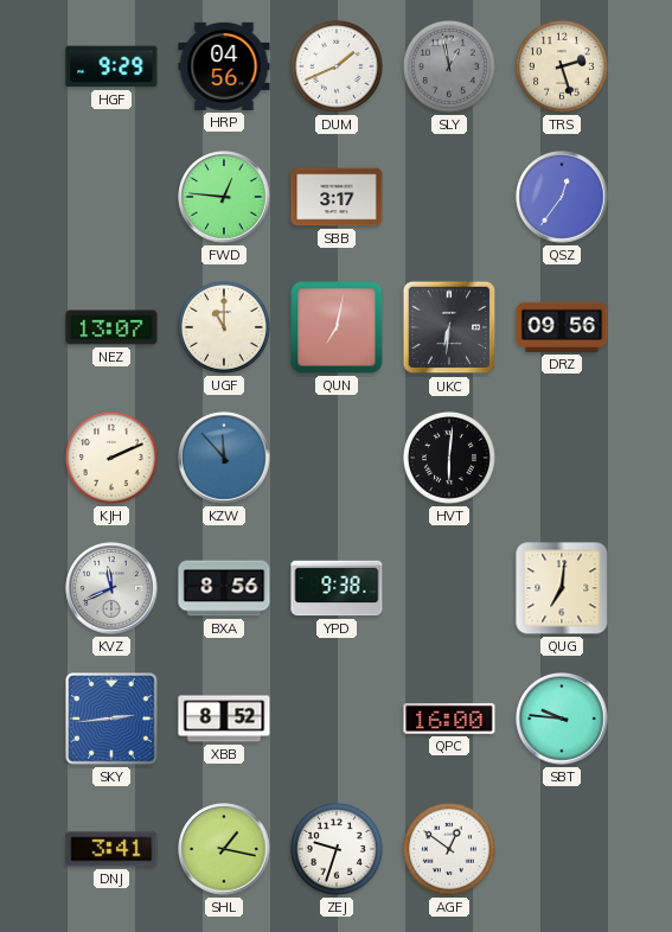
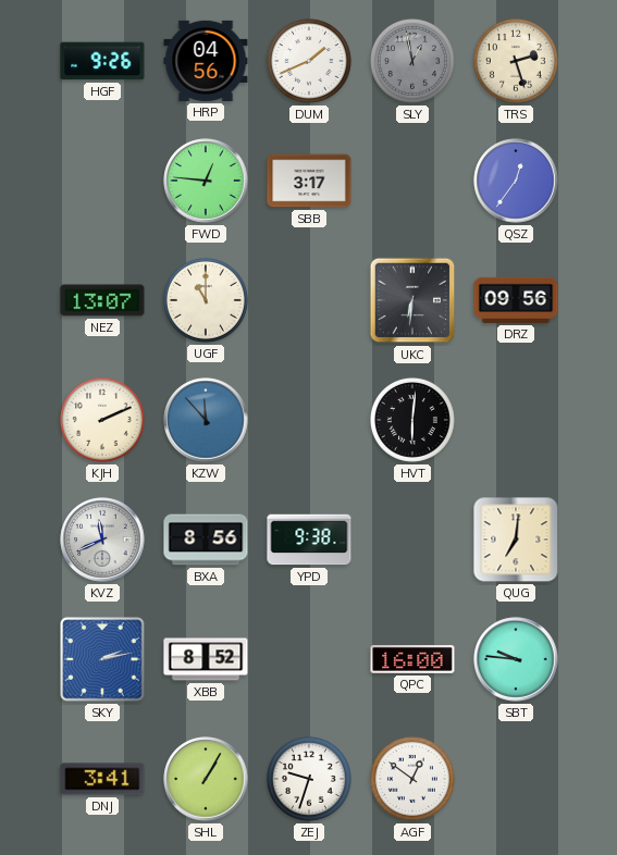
HGF: 9:29 -> 9:26 (102, 61)
QUN: 7:02 -> none (337, 327)
SKY: 2:44 -> 2:13 (102, 659)
SHL: 1:17 -> 1:05 (206, 779)
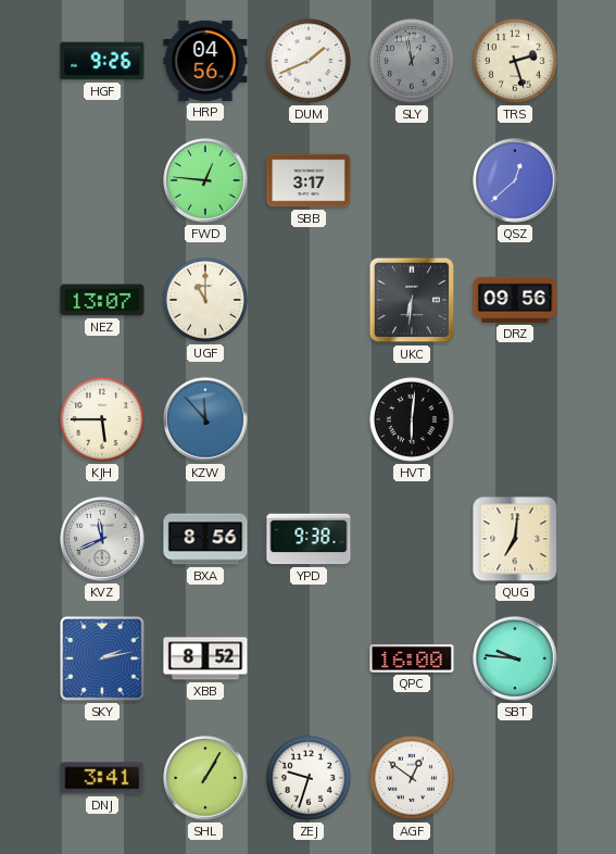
QSZ: 12:36 -> 12:38 (515, 180)
KJH: 2:11 -> 5:45 (102, 419)
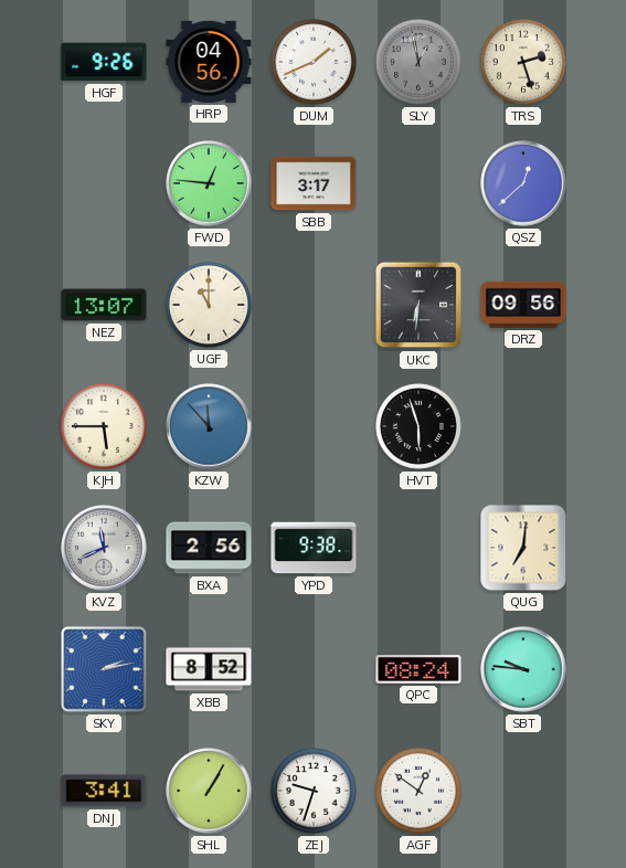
HVT: 6:01 -> 5:57 (418, 426)
BXA: 8:56 -> 2:56 (209, 548)
QPC: 16:00 -> 08:24 (418, 669)
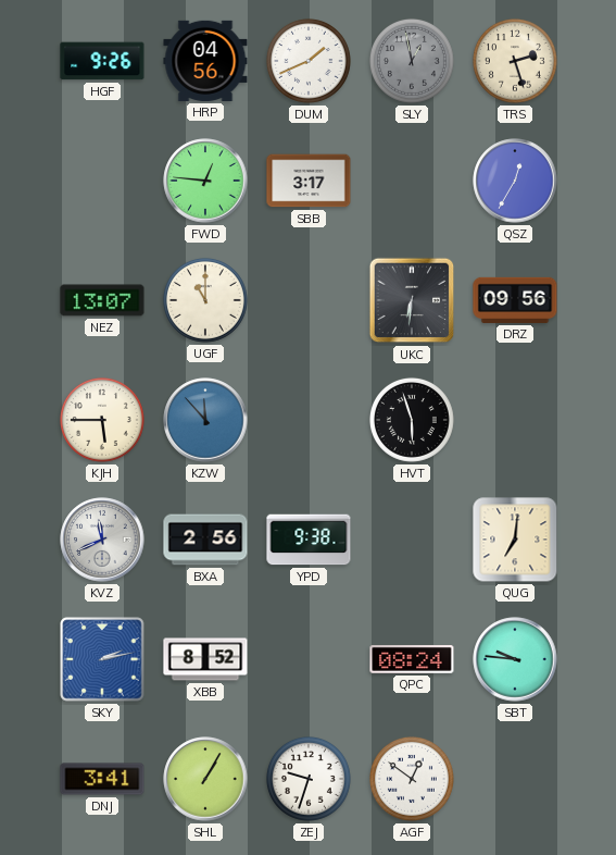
QSZ: 12:38 -> 12:35 (515, 181)
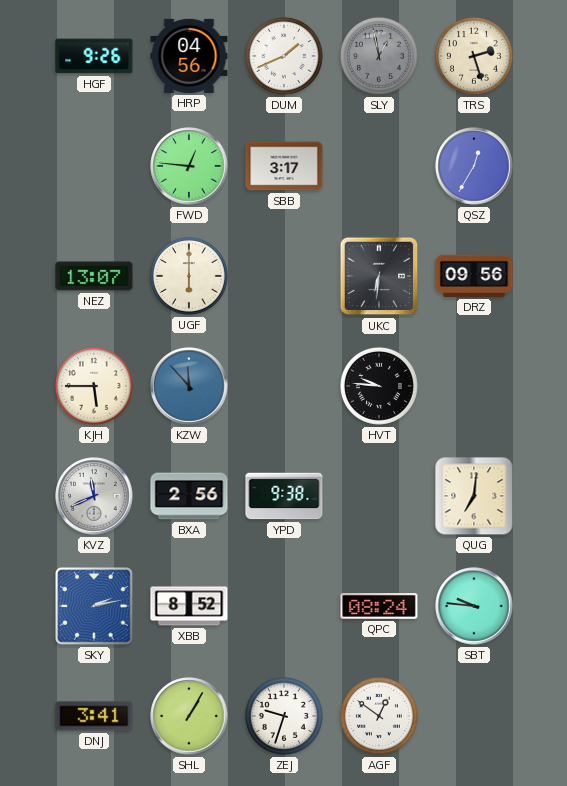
UGF: 11:00 -> 6:00 (189, 276)
HVT: 5:57 -> 9:46 (379, 386)
